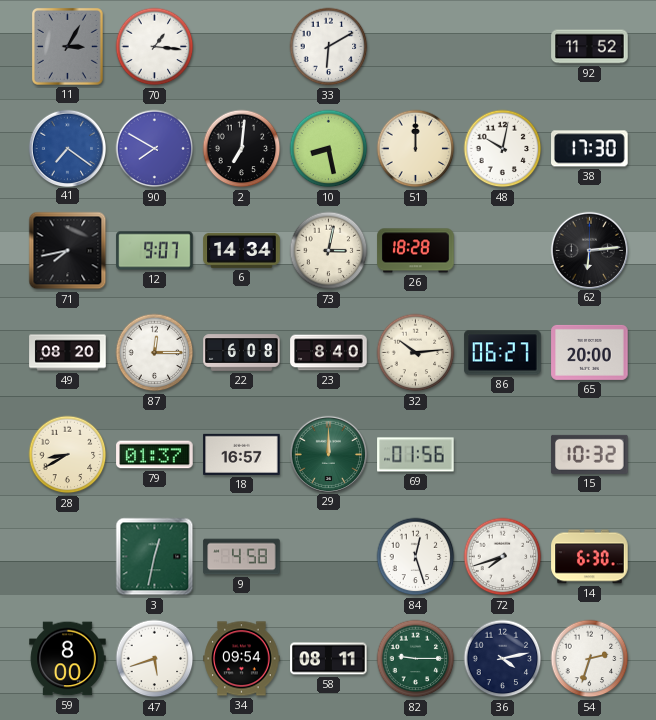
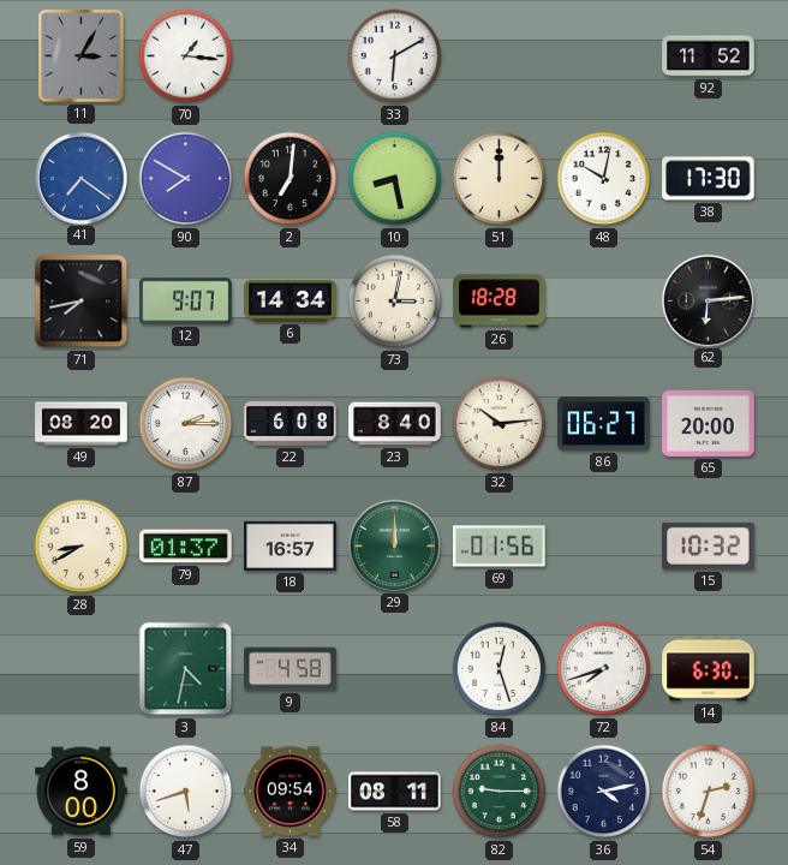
87: 12:15 -> 2:15 (186, 424)
3: 12:32 -> 4:32 (186, 669)
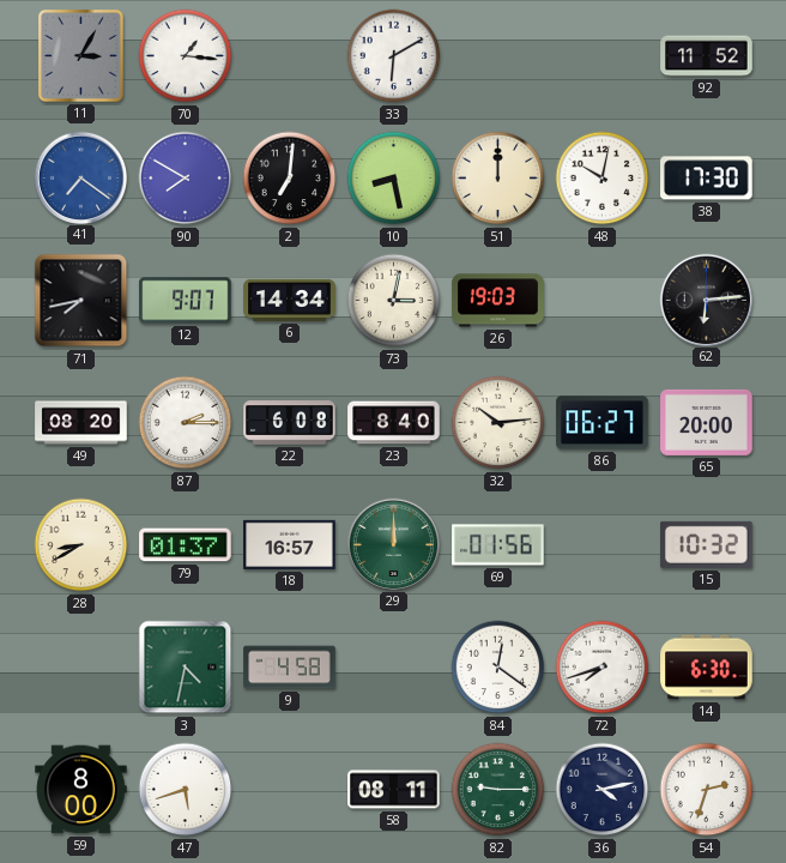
26: 18:28 -> 19:03 (498, 301)
84: 12:27 -> 12:21 (498, 668)
34: 09:54 -> none (291, 792)
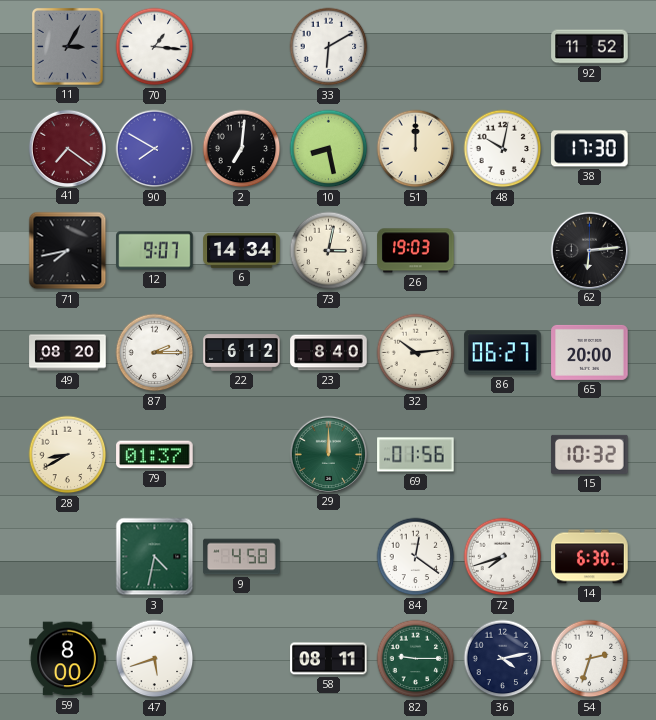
41 dial: blue -> burgundy (67, 148)
22: 6:08 -> 6:12 (242, 353)
18: 16:57 -> none (290, 544)
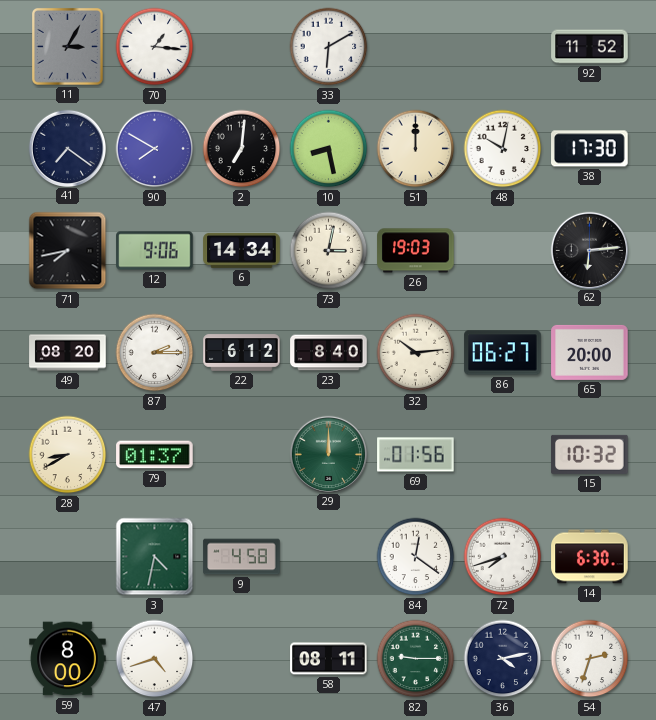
41 dial: burgundy -> navy (67, 148)
12: 9:07 -> 9:06 (155, 251)
47: 5:42 -> 4:42 (155, 659)
